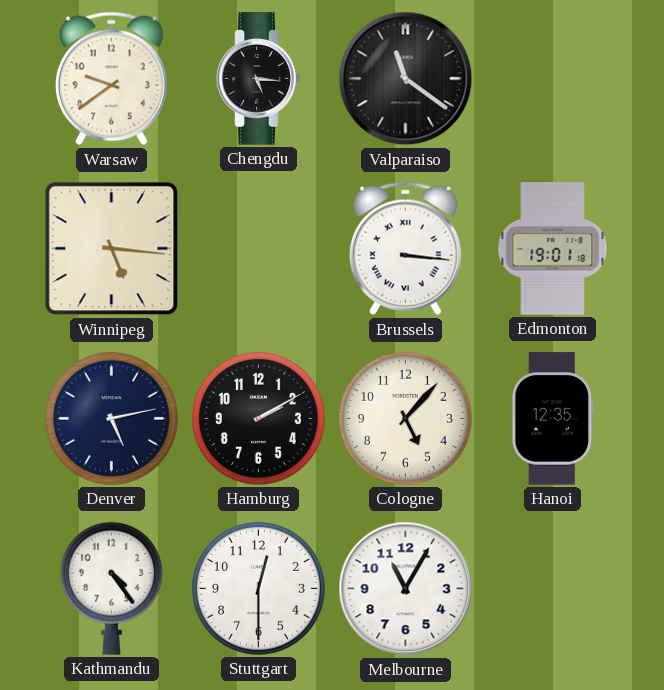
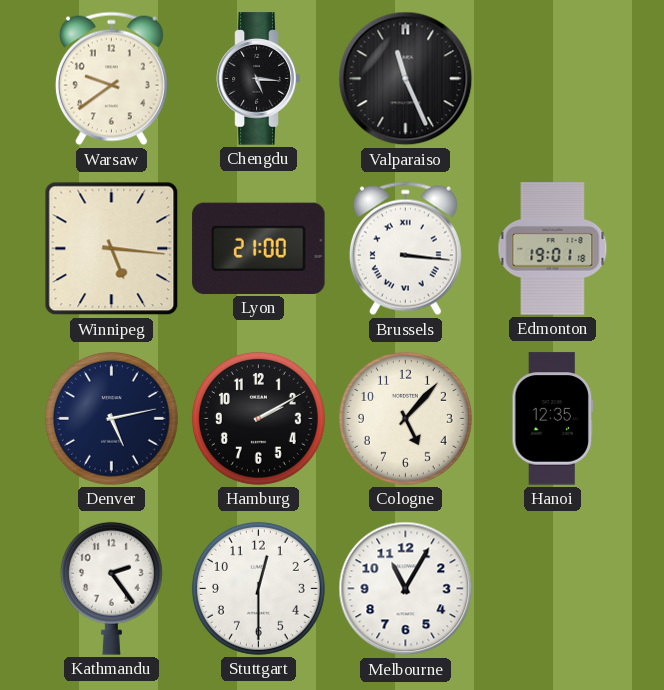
Valparaiso: 11:21 -> 11:26 (406, 79)
Lyon: none -> 21:00 (259, 248)
Kathmandu: 4:24 -> 2:24 (111, 588)
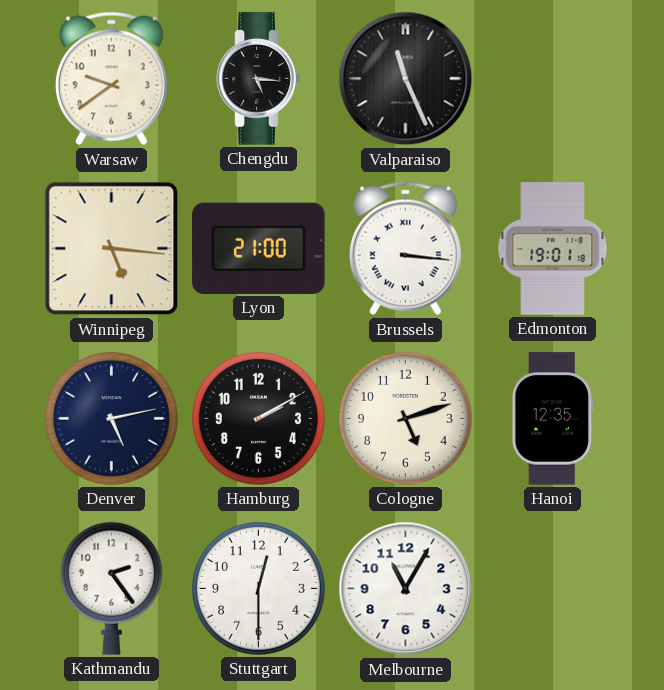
Cologne: 5:07 -> 5:12 (405, 418)
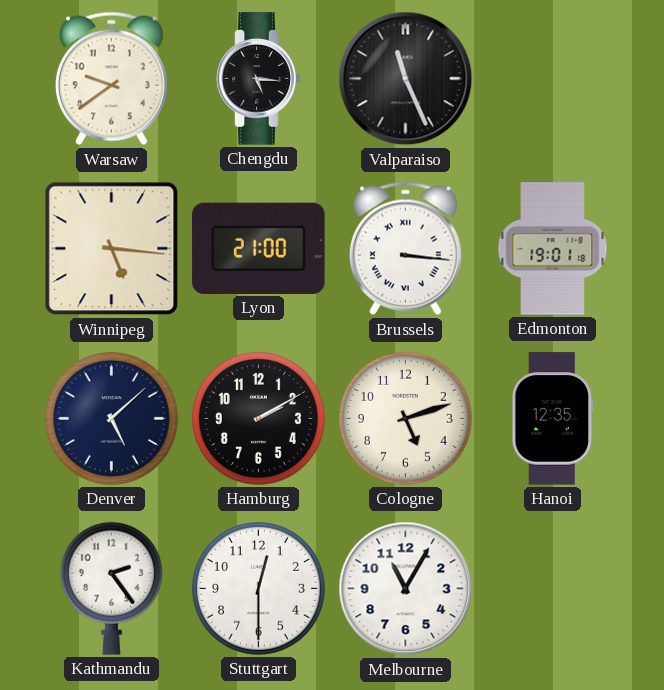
Denver: 5:13 -> 5:08 (111, 418)
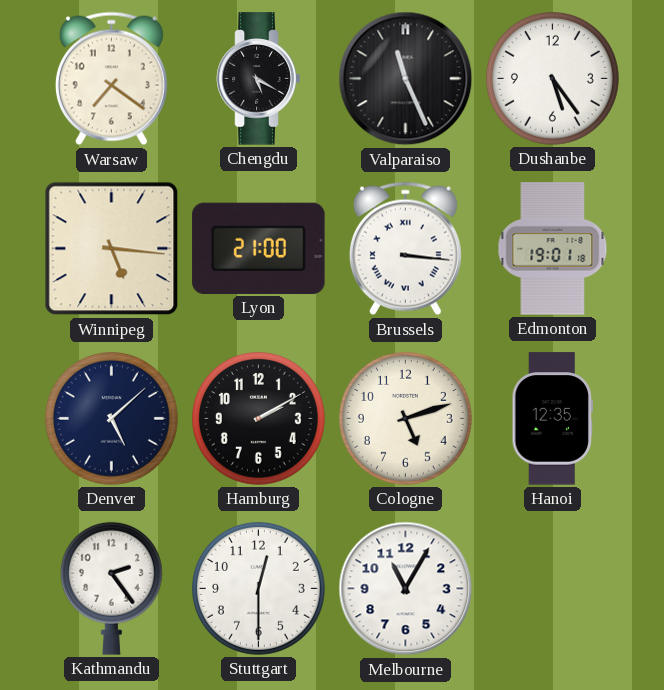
Warsaw: 9:39 -> 7:21 (111, 79)
Chengdu: 5:16 -> 5:20 (259, 79)
Dushanbe: none -> 5:24 (552, 78)
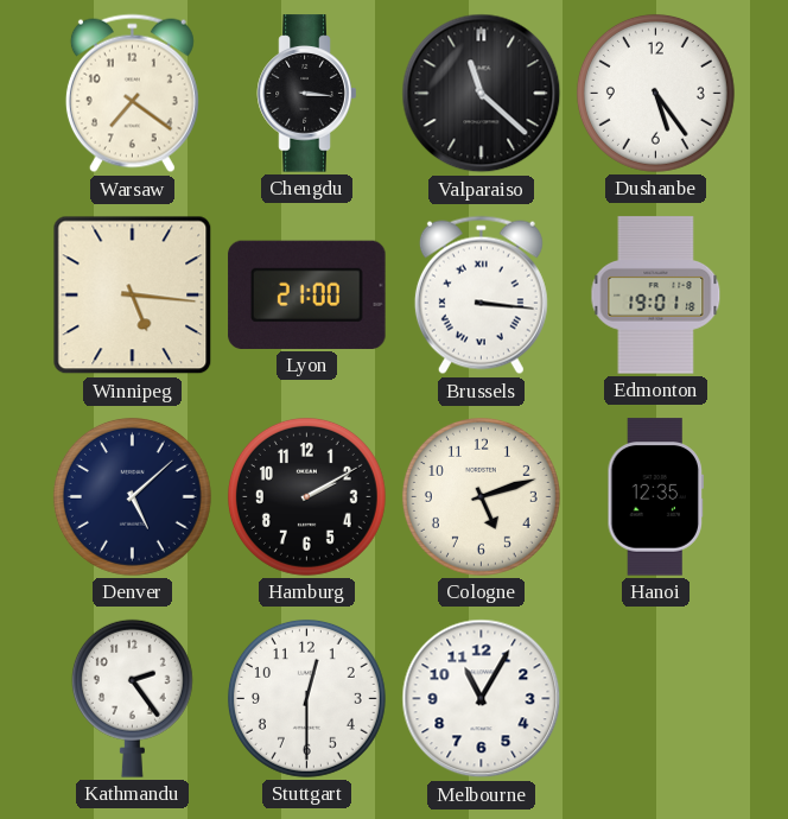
Chengdu: 5:20 -> 3:16 (307, 94)
Valparaiso: 11:26 -> 11:22 (482, 94)
